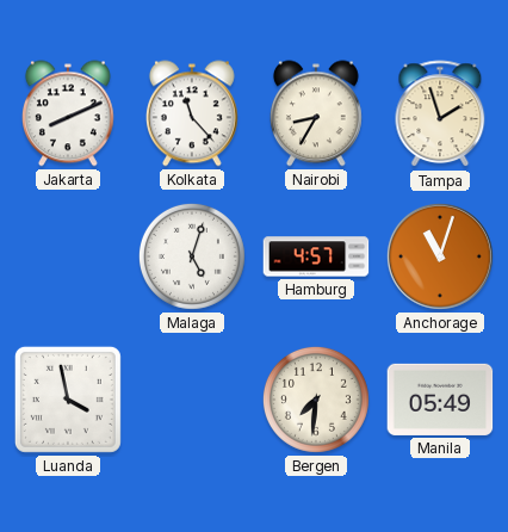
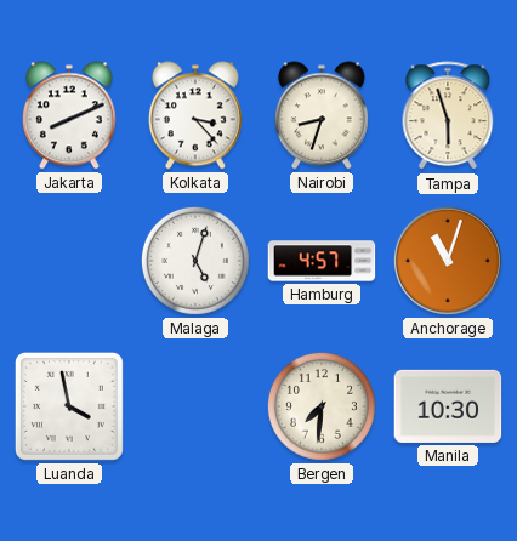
Kolkata: 11:23 -> 3:23 (195, 115)
Nairobi: 8:35 -> 8:33 (322, 115)
Tampa: 1:57 -> 5:57 (448, 116)
Manila: 05:49 -> 10:30 (448, 406)
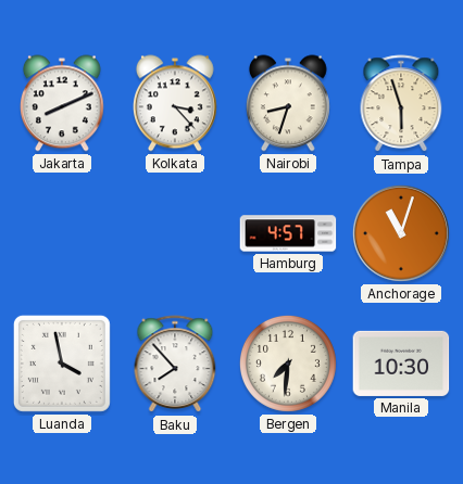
Malaga: 5:03 -> none (195, 261)
Baku: none -> 7:53 (175, 365)
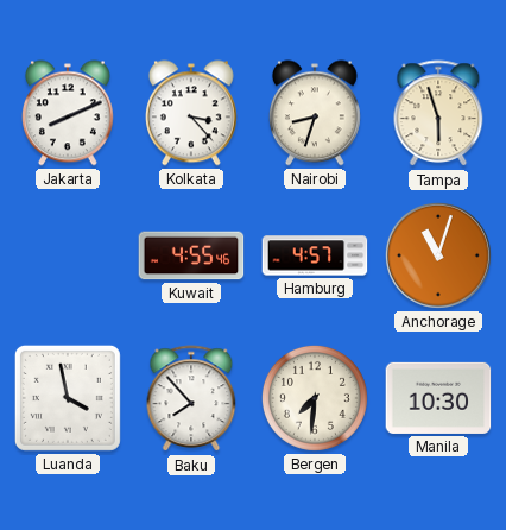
Kuwait: none -> 4:55 (191, 255)
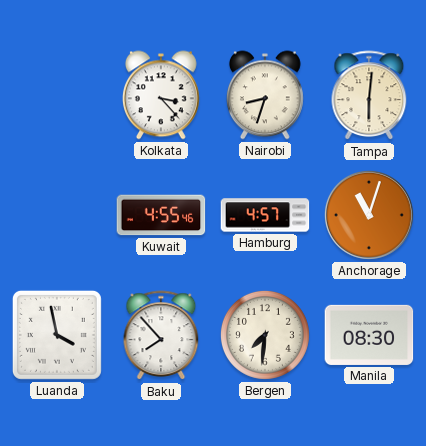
Jakarta: 8:11 -> none (68, 113)
Tampa: 5:57 -> 6:01 (369, 96)
Manila: 10:30 -> 08:30 (369, 335)
